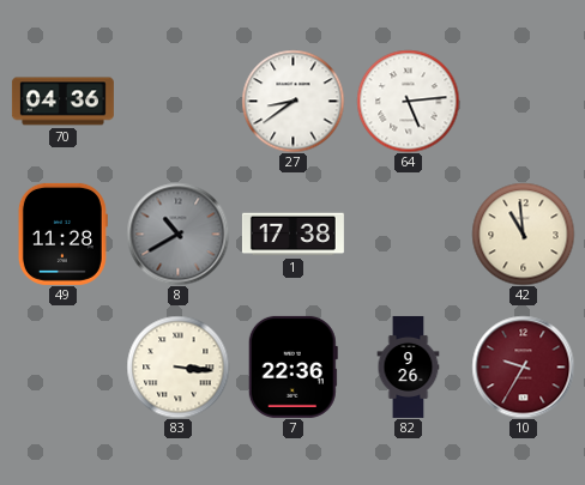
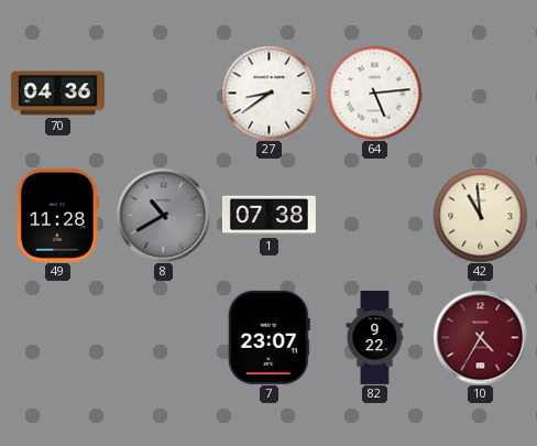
1: 17:38 -> 07:38 (268, 216)
83: 3:16 -> none (177, 366)
7: 22:36 -> 23:07 (268, 337)
82: 9:26 -> 9:22 (375, 337)
10: 9:35 -> 4:35 (480, 337)
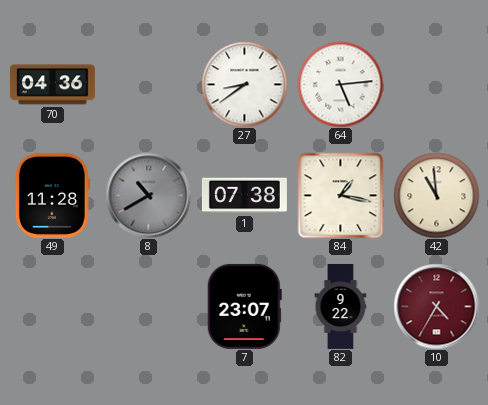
84: none -> 1:17 (340, 195)
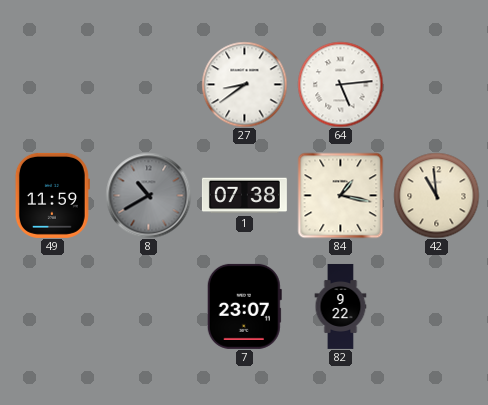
70: 04:36 -> none (52, 85)
49: 11:28 -> 11:59 (52, 195)
10: 4:35 -> none (436, 306)
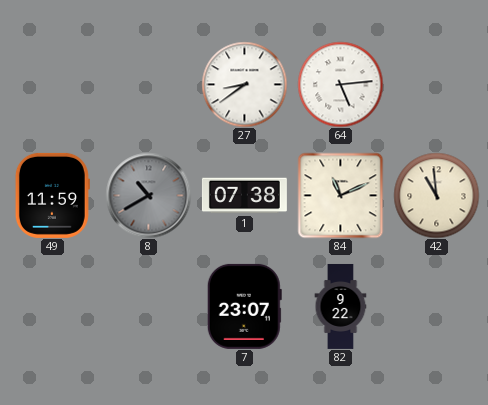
84: 1:17 -> 11:11 (340, 195)
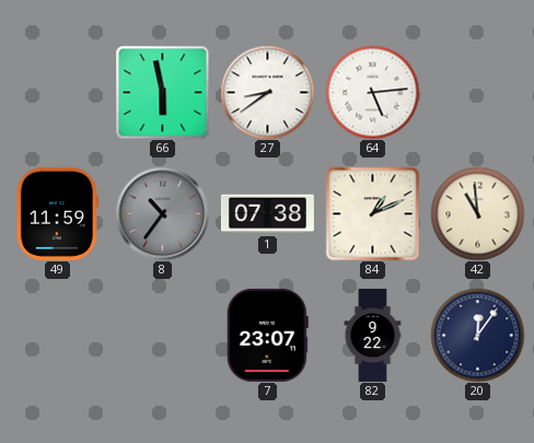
66: none -> 5:58 (162, 92)
8: 10:40 -> 10:36 (162, 213)
84: 11:11 -> 1:11 (372, 213)
20: none -> 12:06 (477, 335)
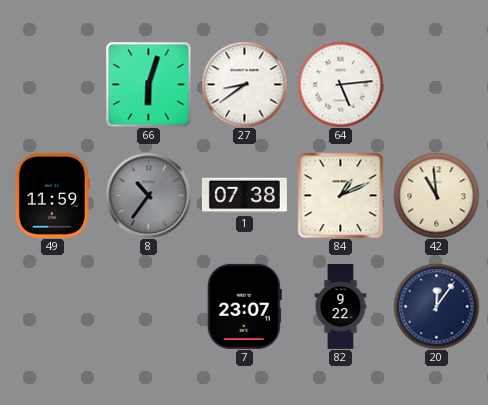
66: 5:58 -> 6:03 (148, 84)
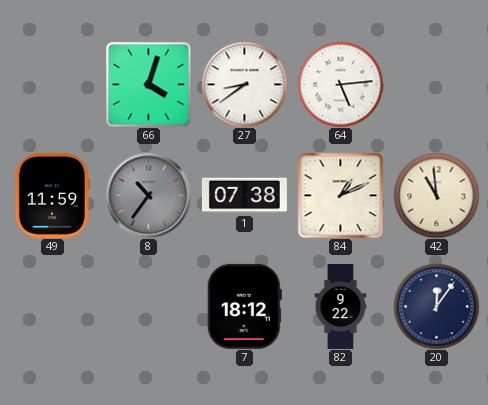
66: 6:03 -> 4:03 (148, 84)
7: 23:07 -> 18:12 (244, 306)
